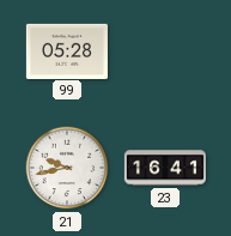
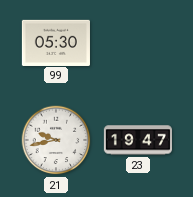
99: 05:28 -> 05:30 (56, 42)
23: 16:41 -> 19:47 (138, 140)
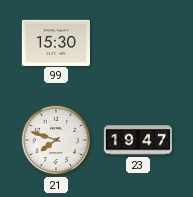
99: 05:30 -> 15:30 (56, 42)
21: 9:43 -> 7:48 (56, 140)
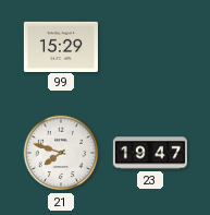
99: 15:30 -> 15:29 (61, 46)
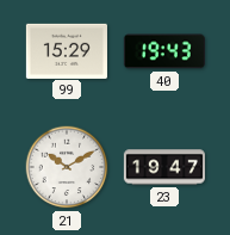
40: none -> 19:43 (164, 51)
21: 7:48 -> 10:10 (67, 167)
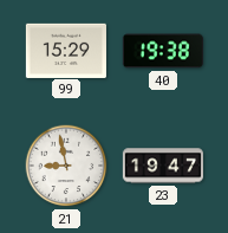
40: 19:43 -> 19:38 (163, 51)
21: 10:10 -> 8:58 (66, 166)
